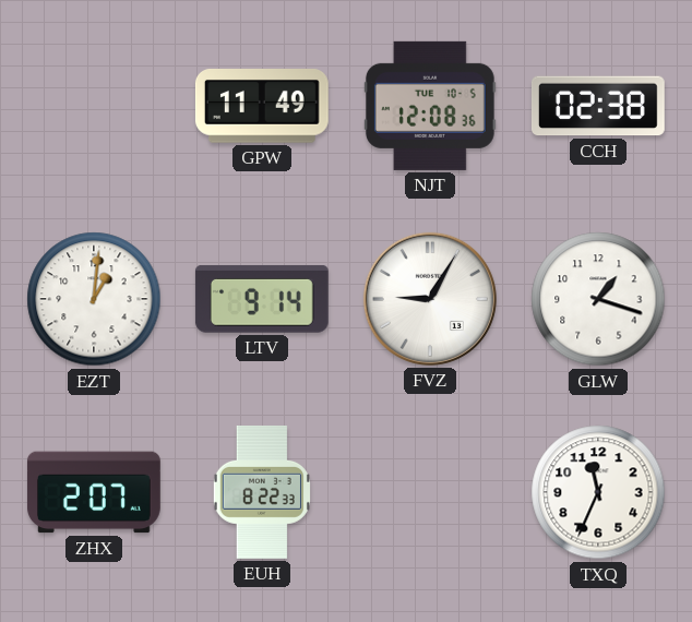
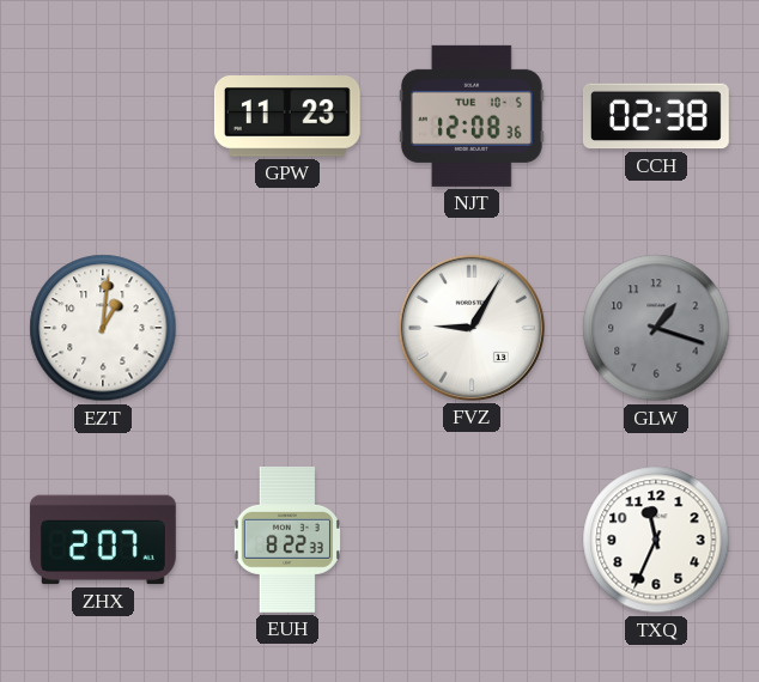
GPW: 11:49 -> 11:23 (287, 117)
LTV: 9:14 -> none (262, 299)
GLW dial: white -> grey (656, 328)
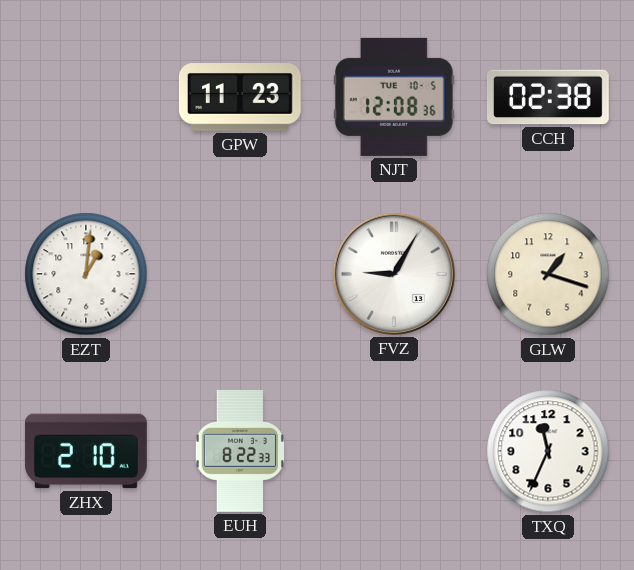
GLW dial: grey -> cream (548, 274)
ZHX: 2:07 -> 2:10 (86, 451)
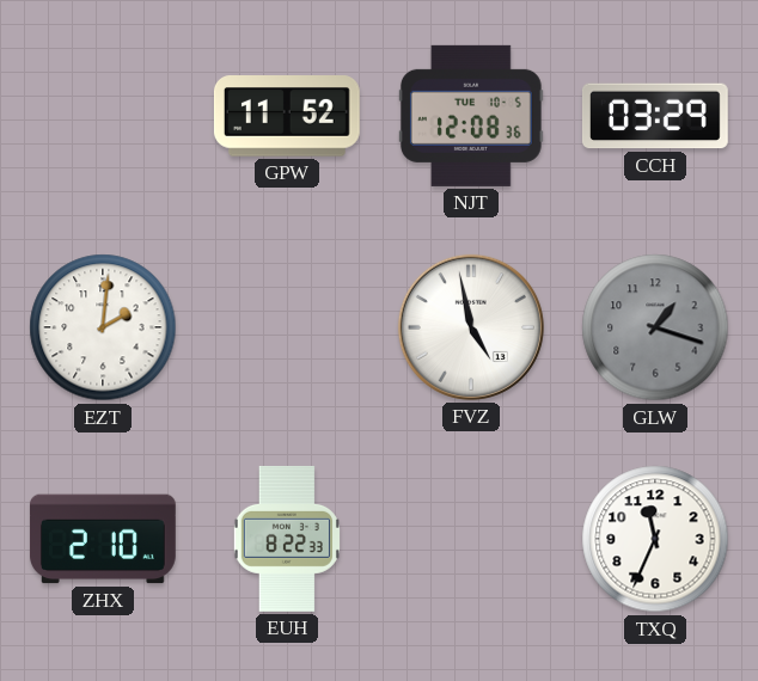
GPW: 11:23 -> 11:52 (287, 117)
CCH: 02:38 -> 03:29 (655, 116)
EZT: 1:01 -> 2:01 (103, 327)
FVZ: 9:05 -> 4:58 (471, 327)
GLW dial: cream -> grey (655, 327)
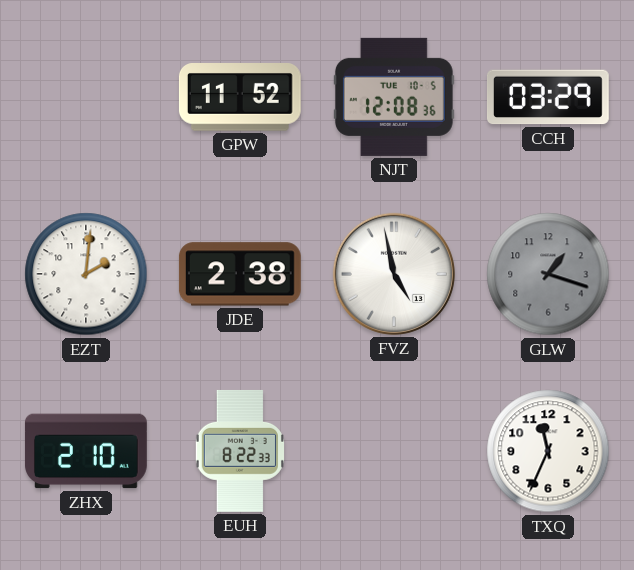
JDE: none -> 2:38 (240, 274)
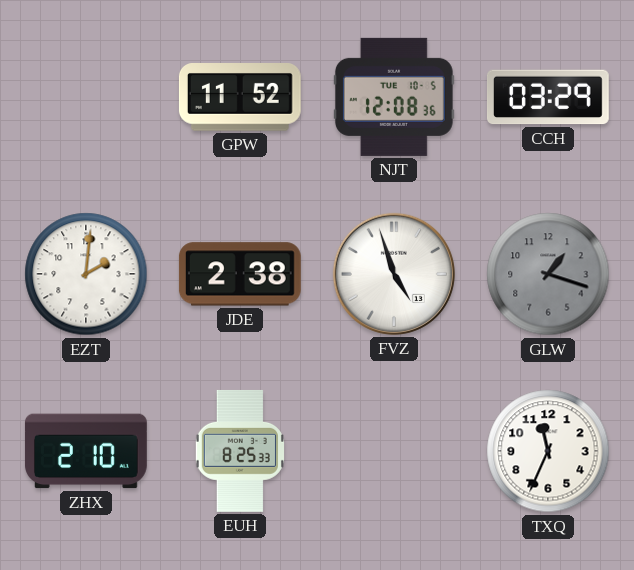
FVZ: 4:58 -> 4:57 (394, 274)
EUH: 8:22 -> 8:25 (240, 451)
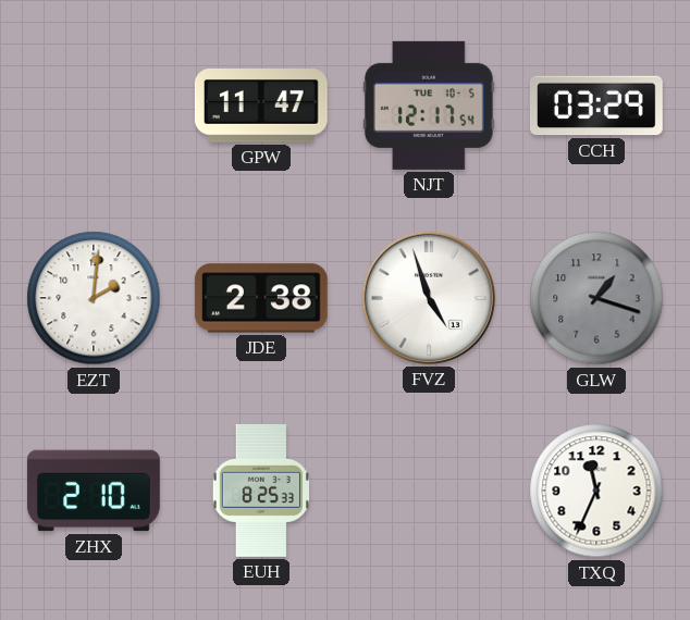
GPW: 11:52 -> 11:47 (261, 107)
NJT: 12:08 -> 12:17 (429, 106)
